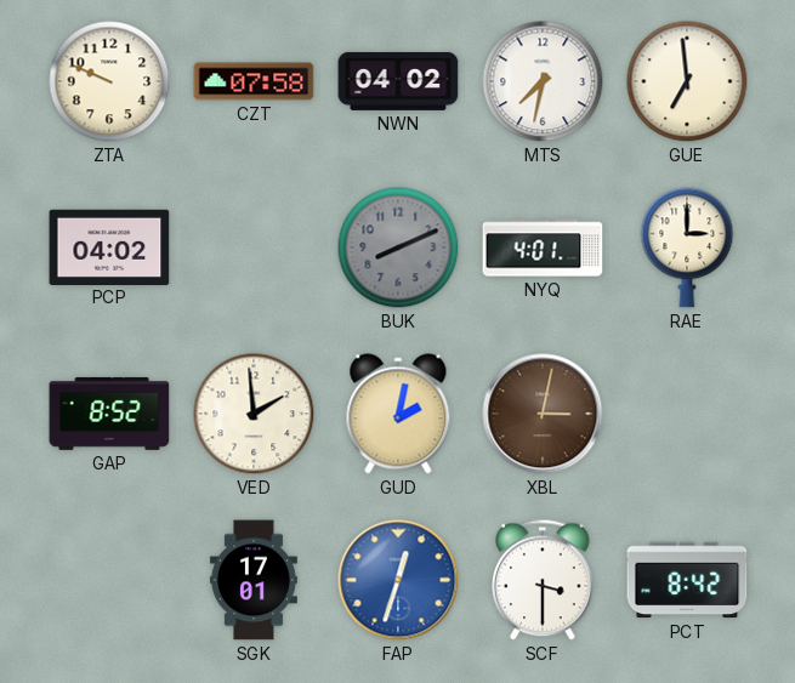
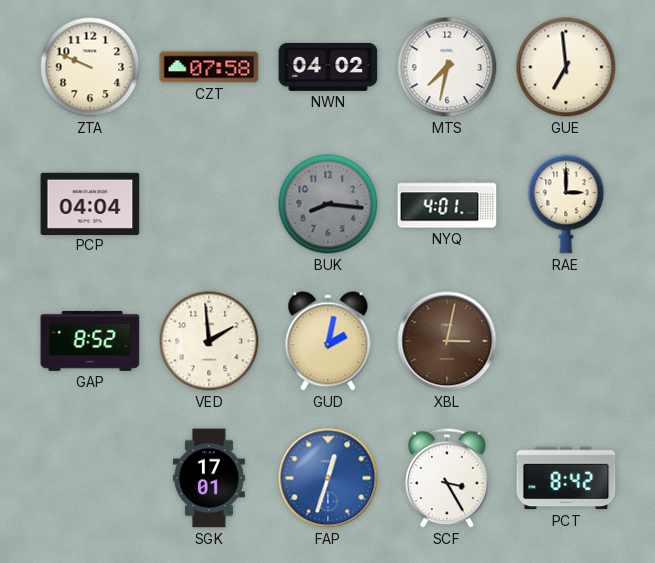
PCP: 04:02 -> 04:04 (90, 203)
BUK: 8:11 -> 8:16 (328, 204)
SCF: 3:30 -> 3:25 (448, 478)
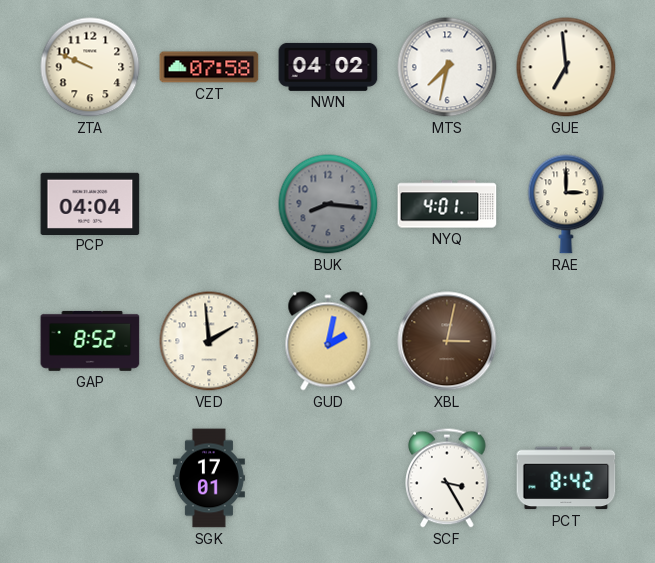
FAP: 12:33 -> none (328, 478)
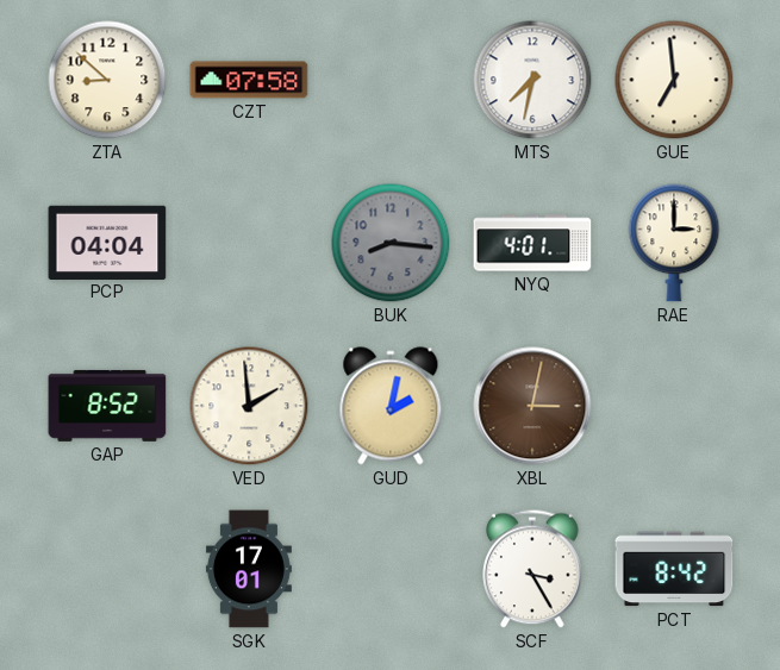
ZTA: 9:49 -> 8:52 (107, 80)
NWN: 04:02 -> none (328, 67)
